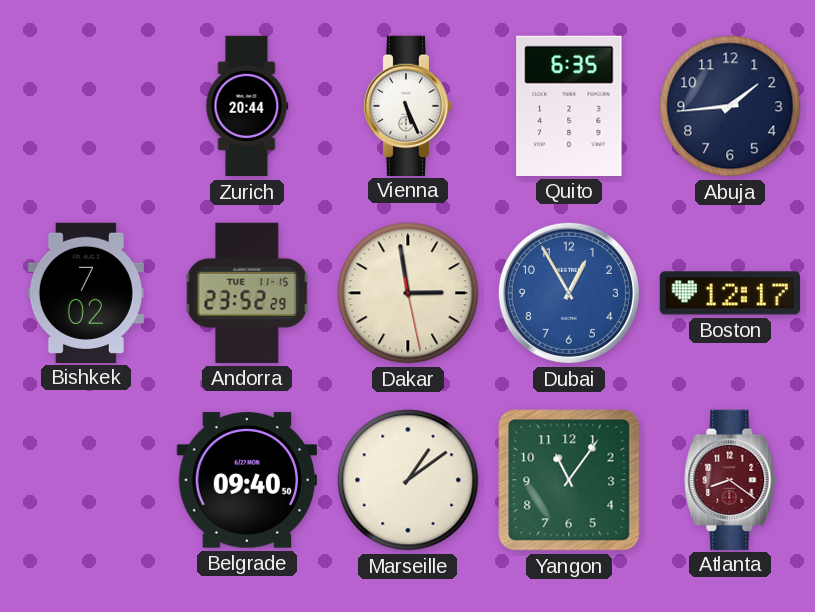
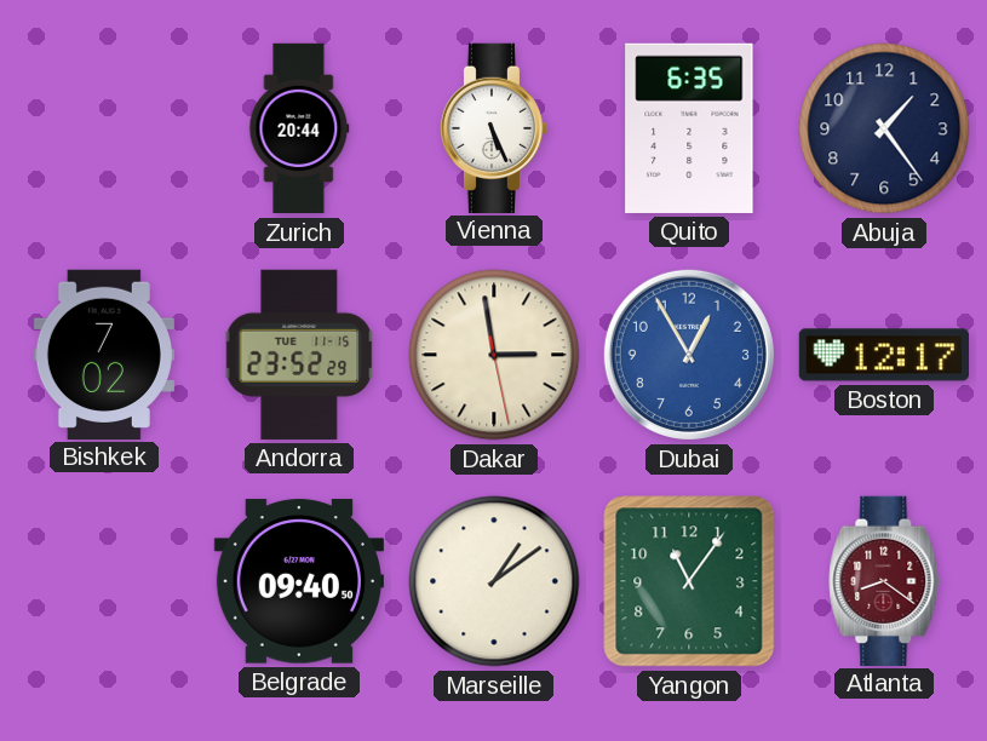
Abuja: 1:44 -> 1:24 (884, 128)
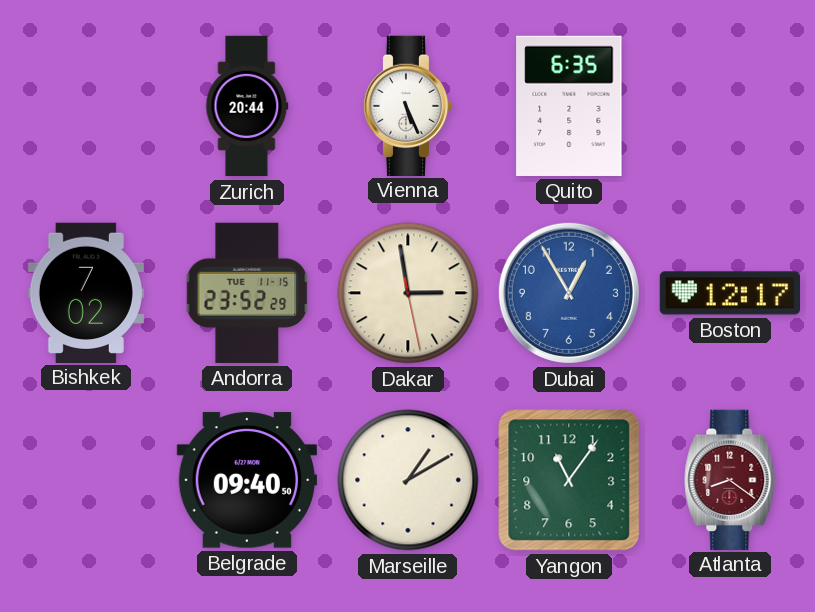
Abuja: 1:24 -> none (884, 128)
Marseille: 1:09 -> 1:10 (408, 480)
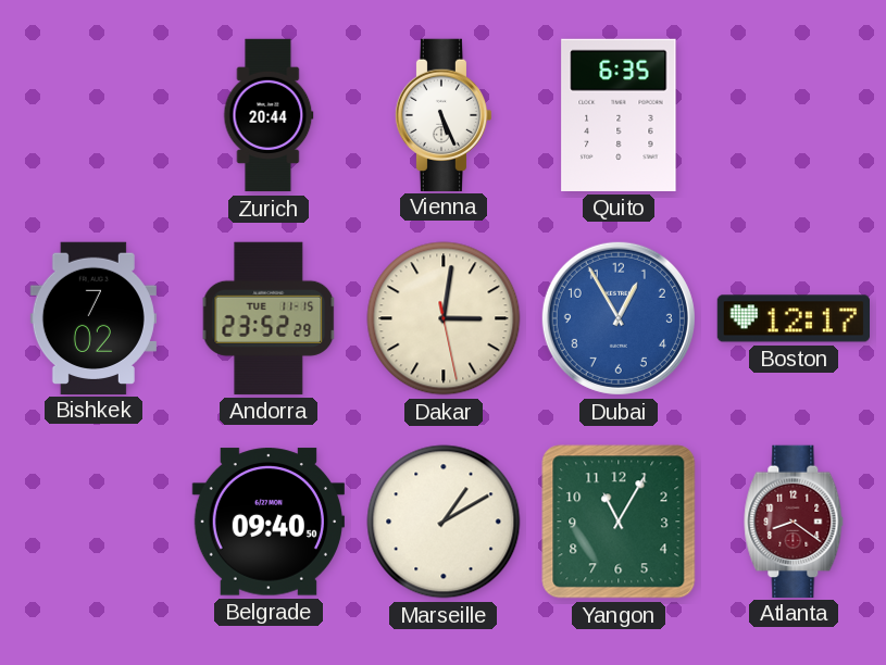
Dakar: 2:58 -> 3:01 (444, 318)
Yangon: 11:06 -> 11:05 (619, 522)
